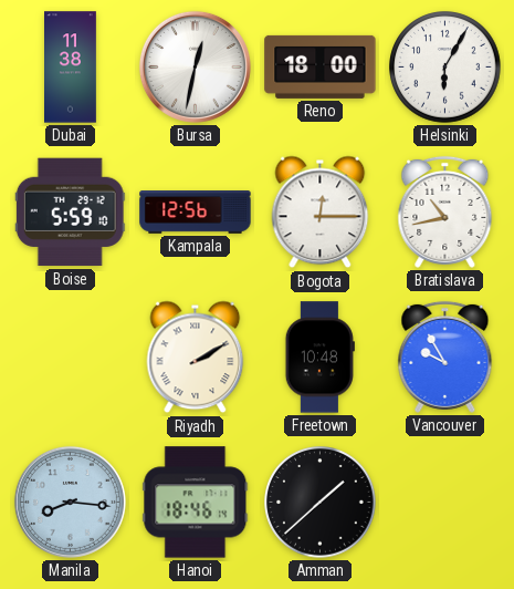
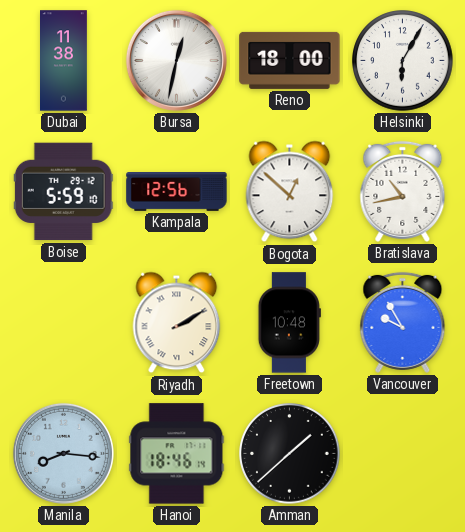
Bogota: 12:15 -> 12:52 (290, 192)
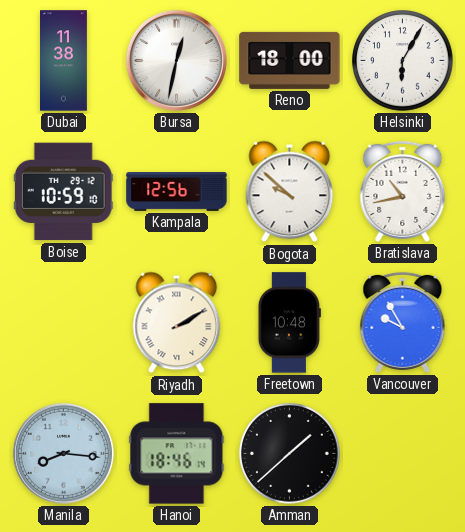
Boise: 5:59 -> 10:59 (63, 192)
Bogota: 12:52 -> 9:52 (290, 192)
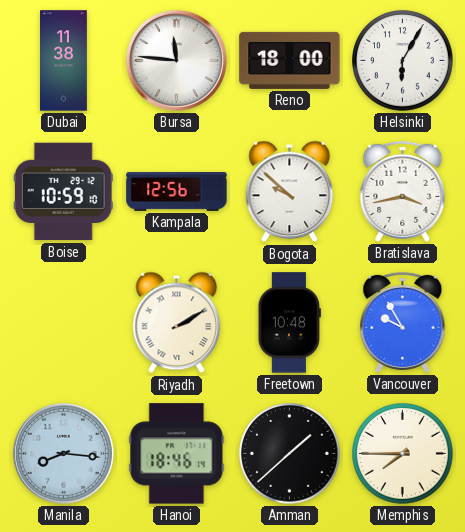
Bursa: 12:32 -> 11:46 (176, 60)
Bratislava: 10:43 -> 3:43 (403, 191)
Memphis: none -> 7:45 (403, 454)
